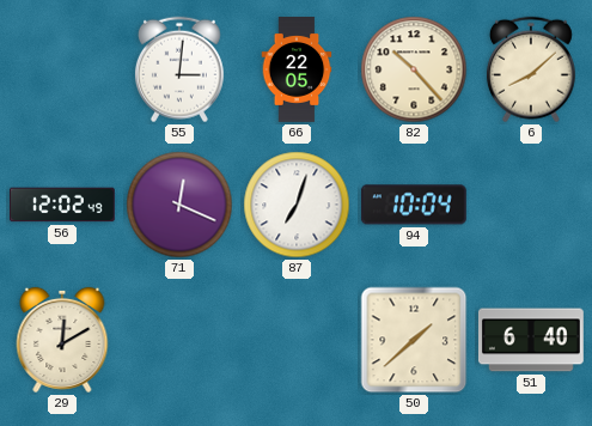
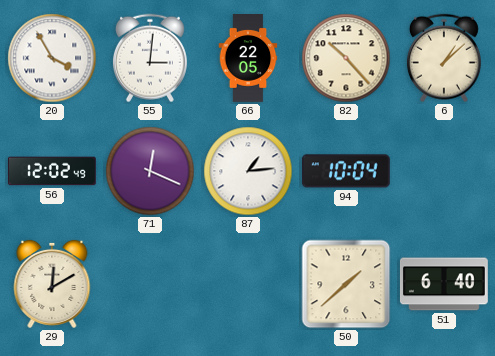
20: none -> 3:55 (52, 58)
6: 8:08 -> 1:08 (444, 58)
87: 7:03 -> 1:14 (248, 171)
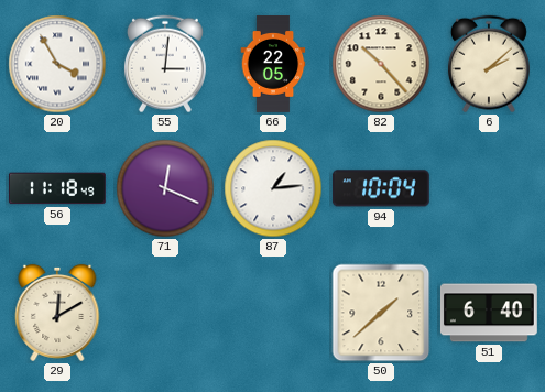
6: 1:08 -> 2:08 (489, 64)
56: 12:02 -> 11:18 (57, 188)
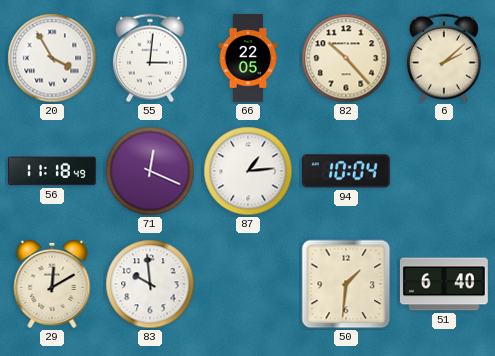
83: none -> 9:59 (150, 284)
50: 1:38 -> 1:31 (346, 284)
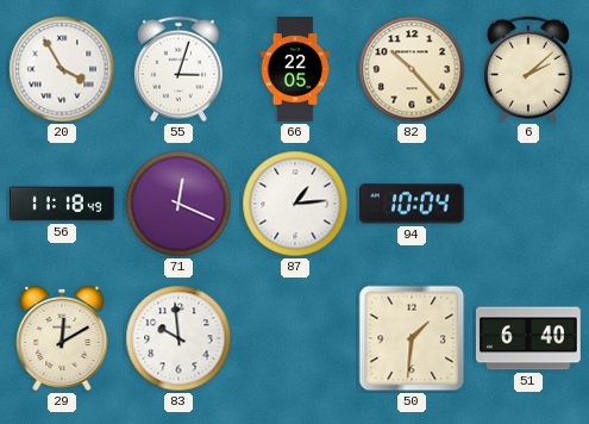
55: 3:01 -> 3:03 (178, 69)
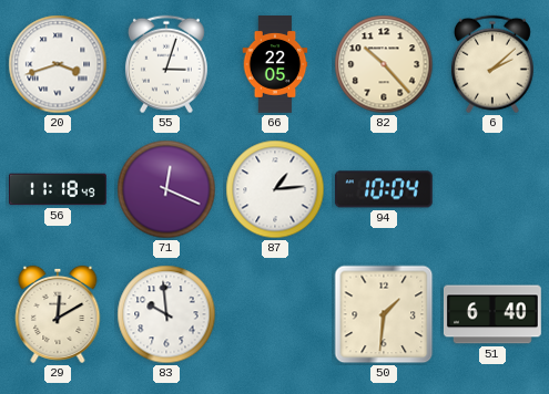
20: 3:55 -> 3:42 (58, 64)
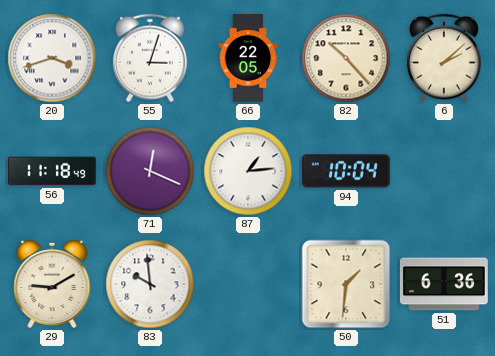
29: 12:10 -> 9:10 (52, 284)
51: 6:40 -> 6:36 (444, 284)
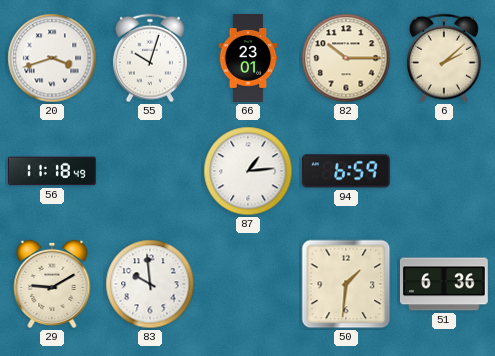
55: 3:03 -> 10:03 (150, 58)
66: 22:05 -> 23:01 (248, 59)
82: 10:23 -> 10:15 (346, 58)
71: 12:19 -> none (150, 171)
94: 10:04 -> 6:59 (346, 171)
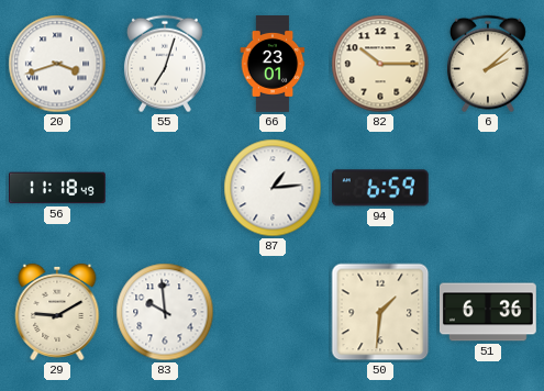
55: 10:03 -> 7:03 (165, 64)
